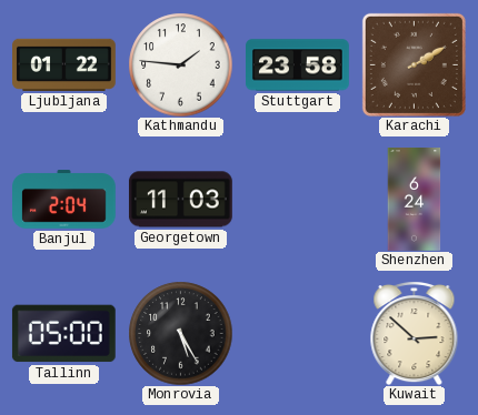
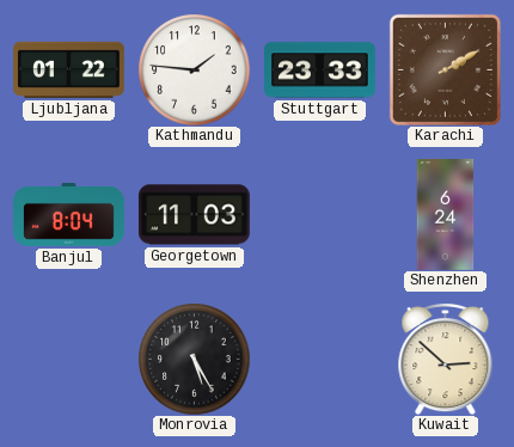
Stuttgart: 23:58 -> 23:33 (320, 71)
Banjul: 2:04 -> 8:04 (69, 215)
Tallinn: 05:00 -> none (63, 334)
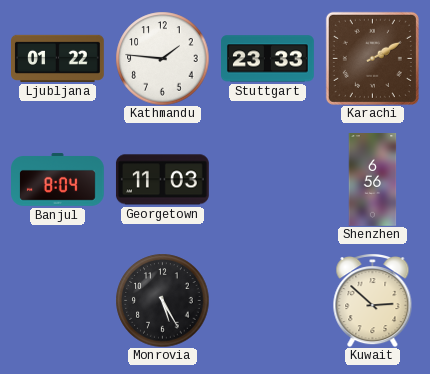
Shenzhen: 6:24 -> 6:56 (373, 180)
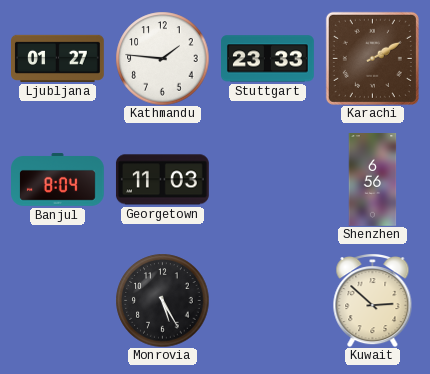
Ljubljana: 01:22 -> 01:27 (58, 58)
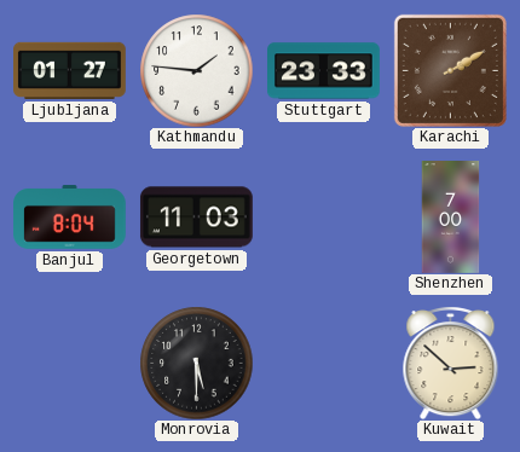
Shenzhen: 6:56 -> 7:00 (451, 218)
Monrovia: 5:25 -> 5:30 (196, 363)
